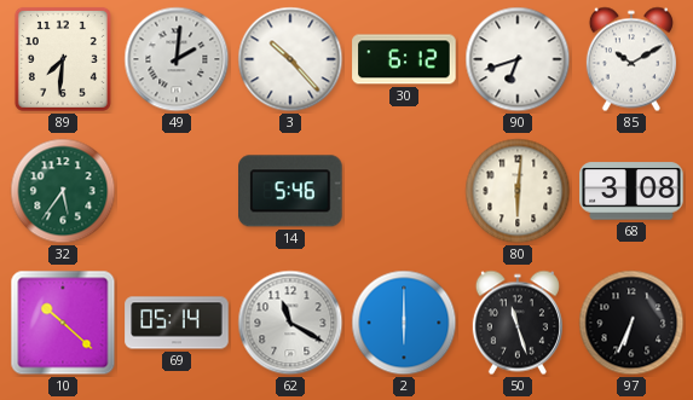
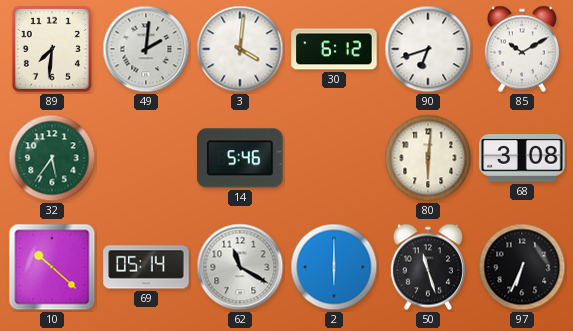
3: 10:23 -> 4:01 (240, 49)
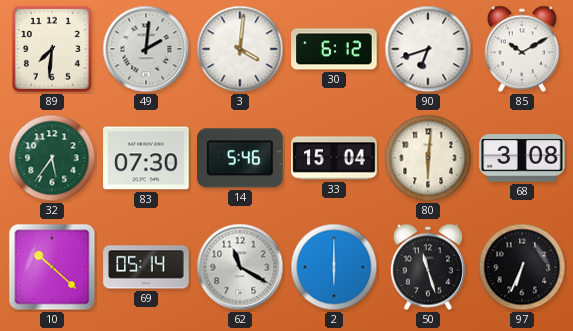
83: none -> 07:30 (146, 158)
33: none -> 15:04 (334, 158)
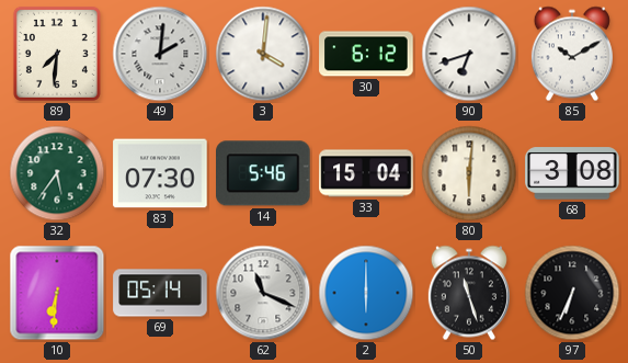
10: 10:22 -> 6:31 (57, 293)
62: 11:20 -> 11:19 (263, 293)
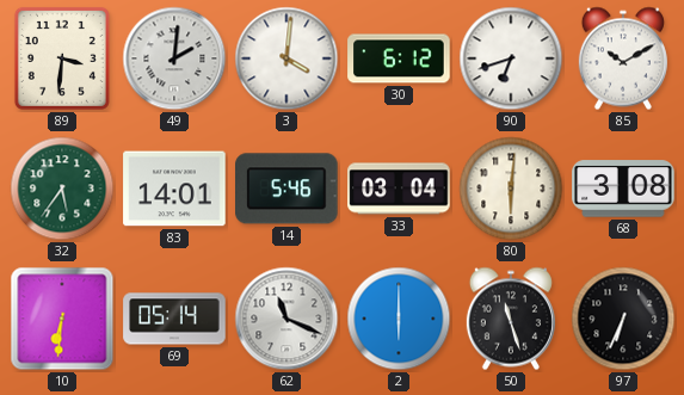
89: 7:31 -> 3:31 (62, 58)
83: 07:30 -> 14:01 (174, 189)
33: 15:04 -> 03:04 (399, 189)
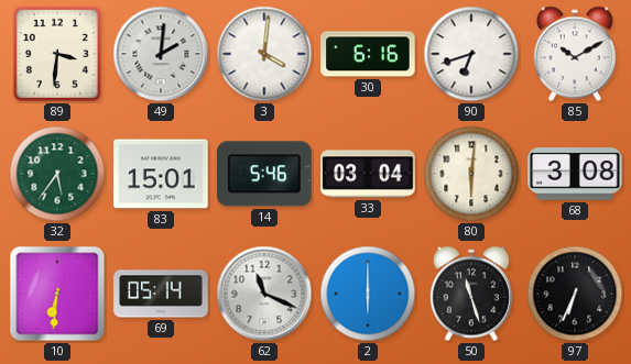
30: 6:12 -> 6:16 (368, 54)
83: 14:01 -> 15:01 (161, 174)
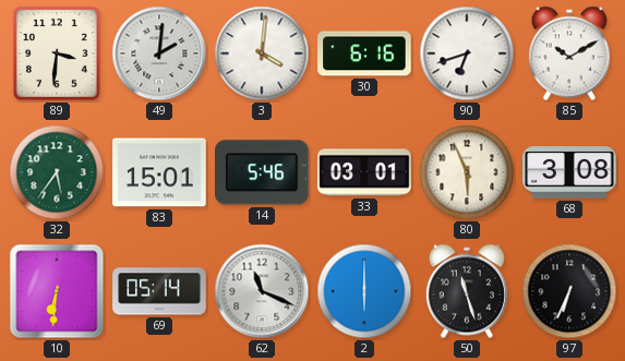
33: 03:04 -> 03:01 (364, 172)
80: 6:01 -> 5:56 (467, 172)
